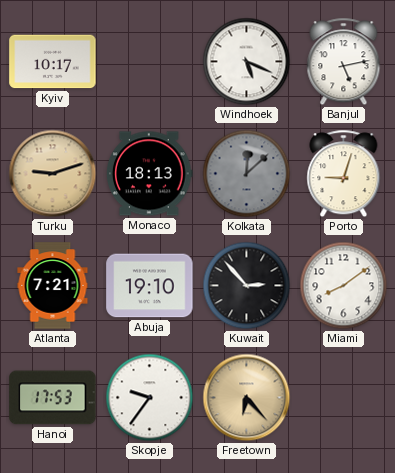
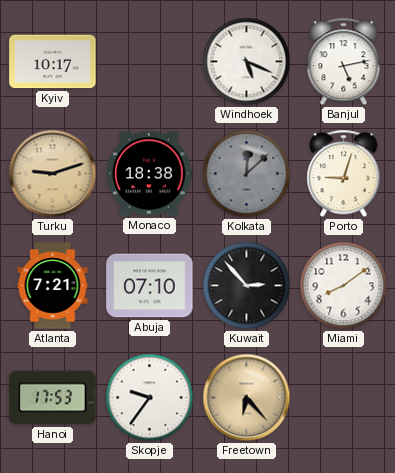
Monaco: 18:13 -> 18:38 (150, 174)
Abuja: 19:10 -> 07:10 (150, 286)
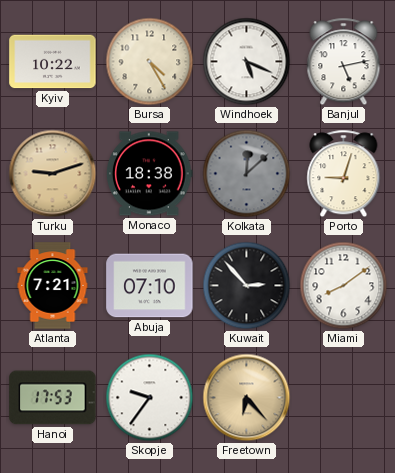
Kyiv: 10:17 -> 10:22 (53, 62)
Bursa: none -> 4:25 (150, 62)
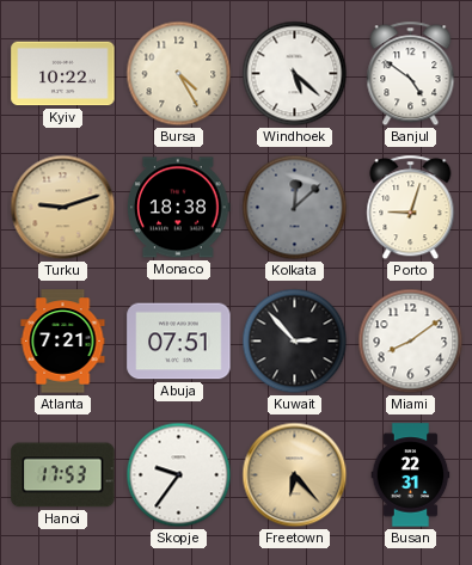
Windhoek: 5:19 -> 5:22 (295, 74)
Banjul: 5:13 -> 4:51 (411, 74)
Abuja: 07:10 -> 07:51 (179, 342)
Busan: none -> 22:31 (411, 475)
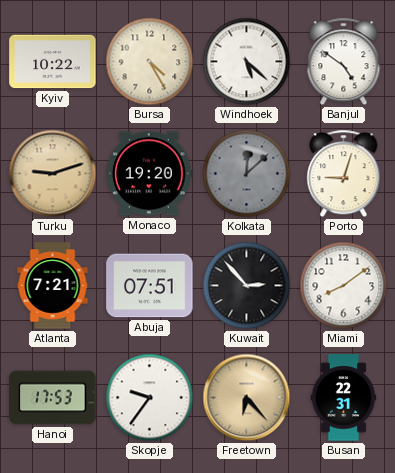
Monaco: 18:38 -> 19:20 (150, 174)
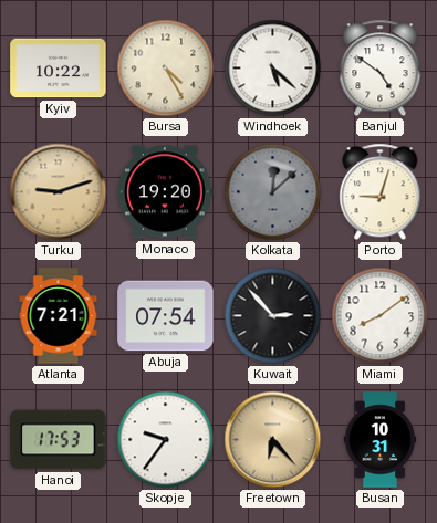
Abuja: 07:51 -> 07:54 (166, 316)
Busan: 22:31 -> 10:31 (381, 440)
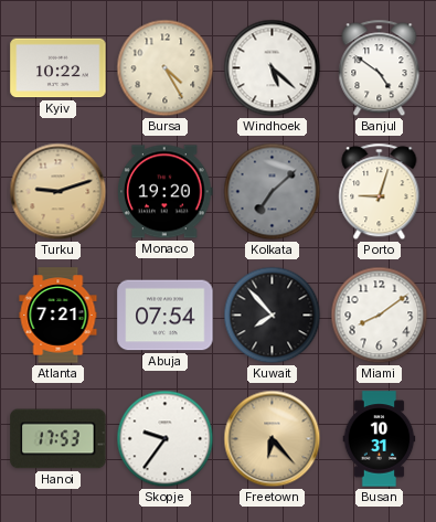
Kolkata: 12:08 -> 7:08 (273, 192)
Kuwait: 2:53 -> 7:53 (273, 316)
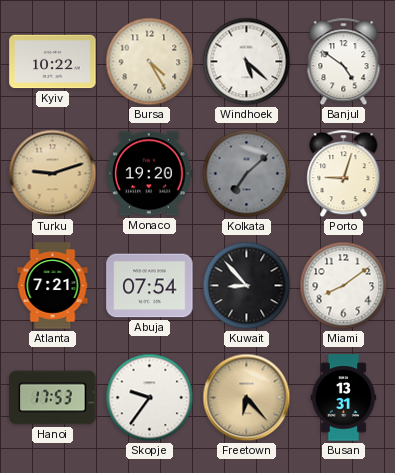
Kuwait: 7:53 -> 8:53 (247, 286)
Busan: 10:31 -> 13:31 (344, 398)
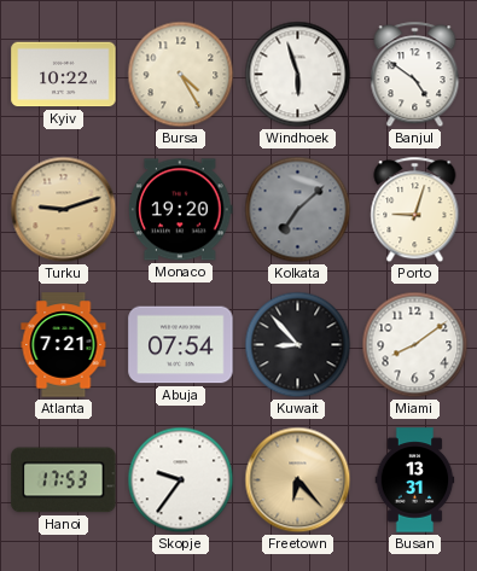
Windhoek: 5:22 -> 5:57 (298, 75)
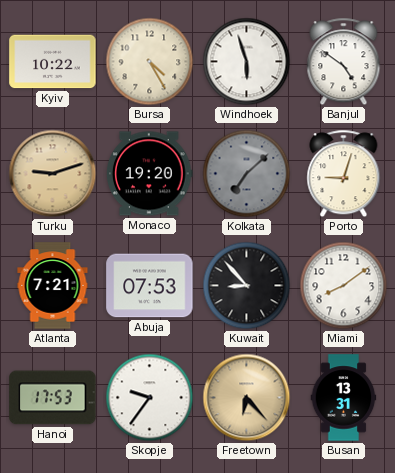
Abuja: 07:54 -> 07:53 (150, 286)
